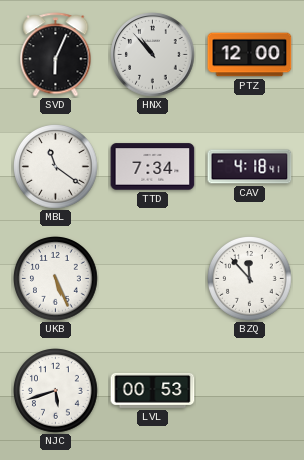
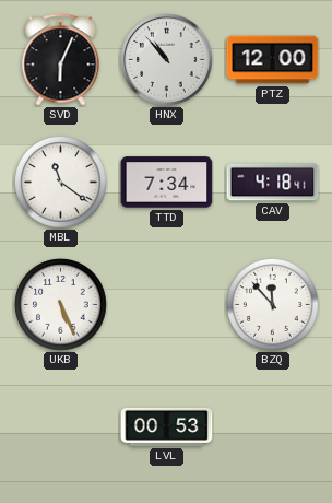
NJC: 5:42 -> none (56, 391)
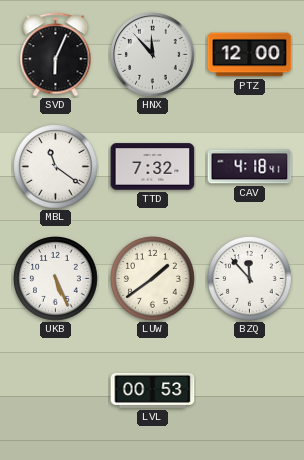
HNX: 10:53 -> 11:53 (153, 55)
TTD: 7:34 -> 7:32 (153, 167)
LUW: none -> 1:39 (153, 279)
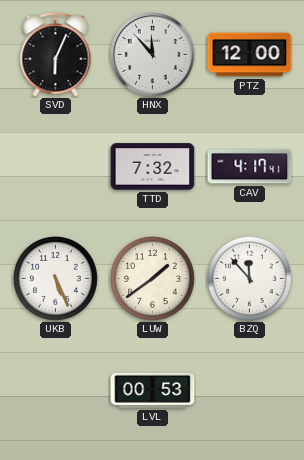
MBL: 11:21 -> none (56, 167)
CAV: 4:18 -> 4:17 (250, 167)
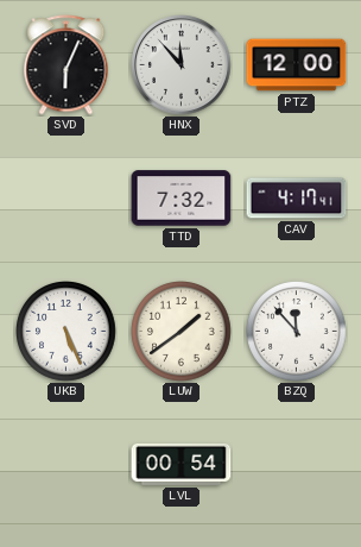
LVL: 00:53 -> 00:54 (182, 464)
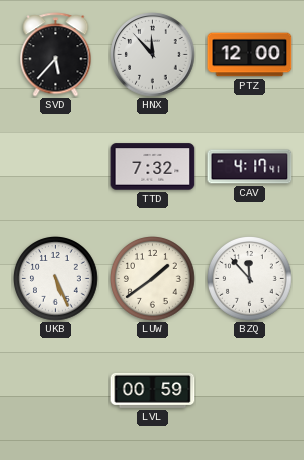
SVD: 6:04 -> 5:37 (56, 55)
LVL: 00:54 -> 00:59 (153, 390)
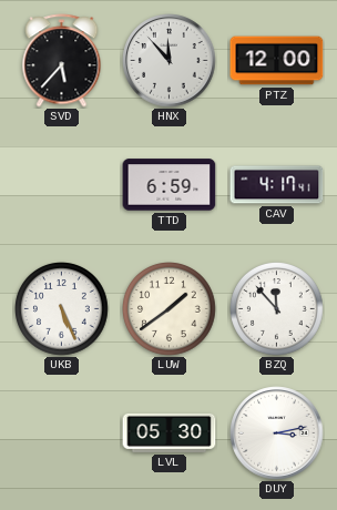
TTD: 7:32 -> 6:59 (170, 185)
LVL: 00:59 -> 05:30 (170, 432)
DUY: none -> 3:13 (277, 433)
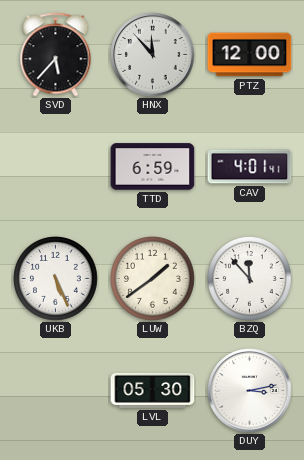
CAV: 4:17 -> 4:01 (250, 167)
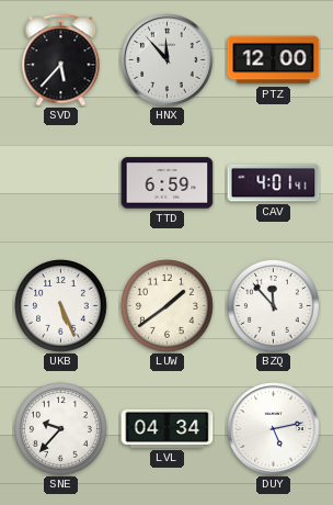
SNE: none -> 9:37 (61, 429)
LVL: 05:30 -> 04:34 (168, 428)
DUY: 3:13 -> 5:13 (274, 429)
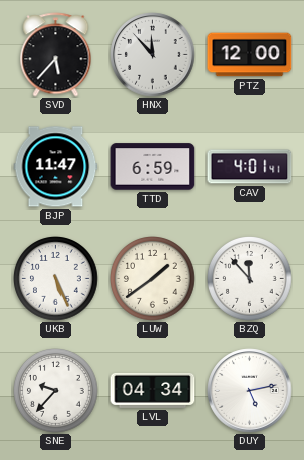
BJP: none -> 11:47 (56, 167)
